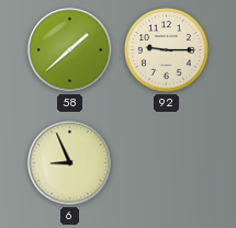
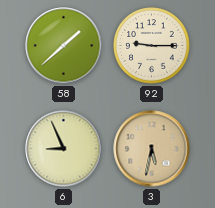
3: none -> 5:32 (152, 149)
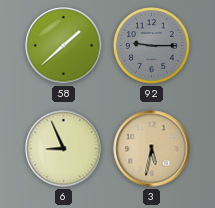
92 dial: cream -> grey (152, 46)
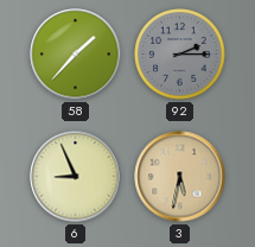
58: 1:38 -> 1:37 (76, 55)
92: 9:15 -> 2:15 (180, 55)
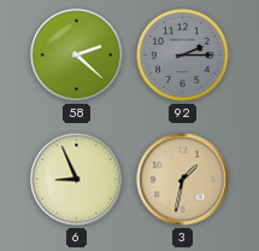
58: 1:37 -> 2:22 (77, 56)
3: 5:32 -> 1:32 (183, 180)
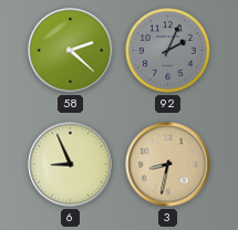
92: 2:15 -> 2:04 (168, 51)
3: 1:32 -> 8:32 (168, 165)
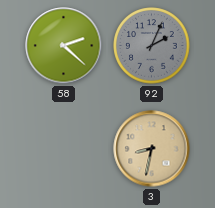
6: 8:56 -> none (71, 165)
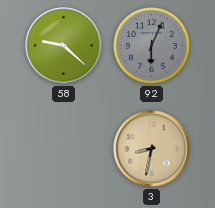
58: 2:22 -> 9:22 (64, 46)
92: 2:04 -> 6:04 (152, 46)
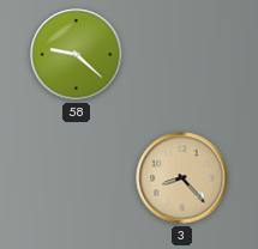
92: 6:04 -> none (152, 46)
3: 8:32 -> 8:23 (182, 178)
